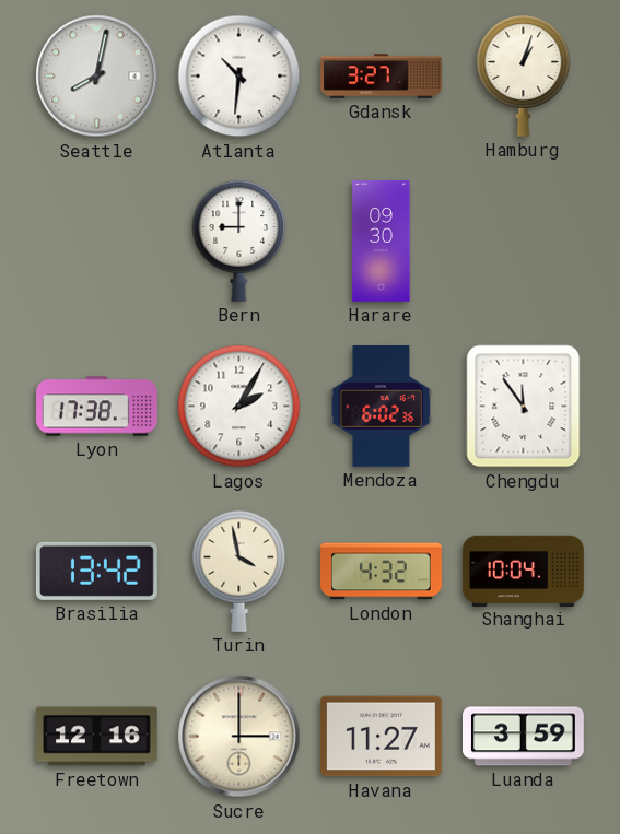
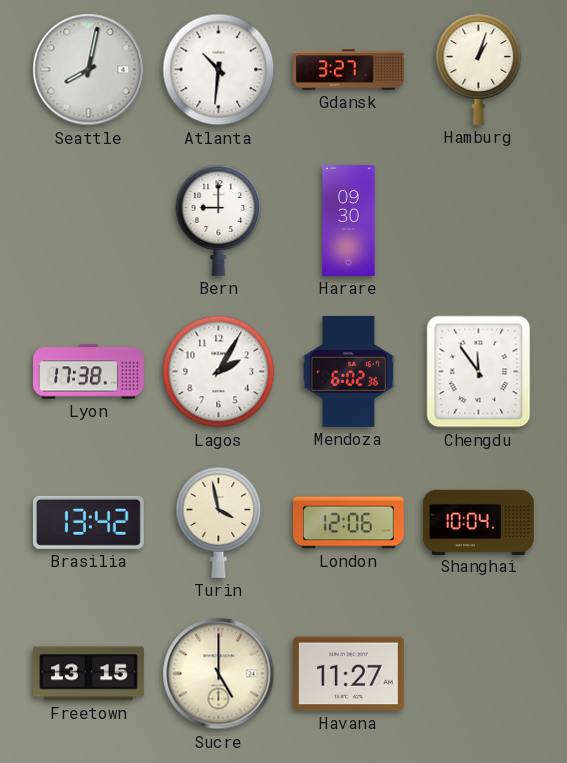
London: 4:32 -> 12:06 (349, 523)
Freetown: 12:16 -> 13:15 (89, 674)
Sucre: 3:00 -> 5:00 (219, 674)
Luanda: 3:59 -> none (524, 737)
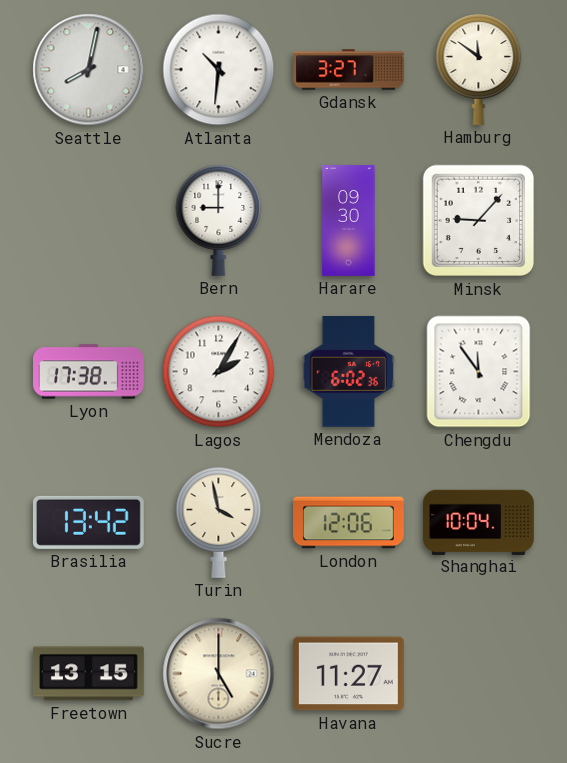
Hamburg: 1:03 -> 11:51 (479, 69)
Minsk: none -> 9:07 (479, 221)
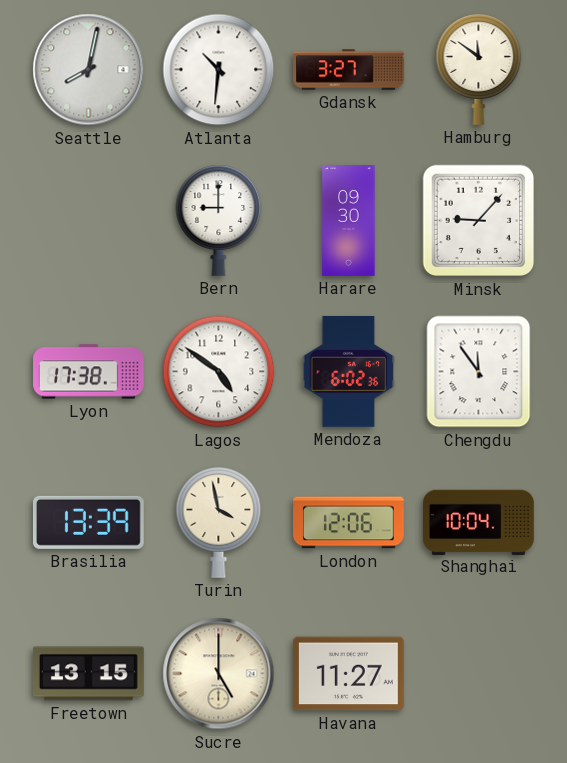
Lagos: 2:05 -> 4:51 (219, 372)
Brasilia: 13:42 -> 13:39 (88, 522)
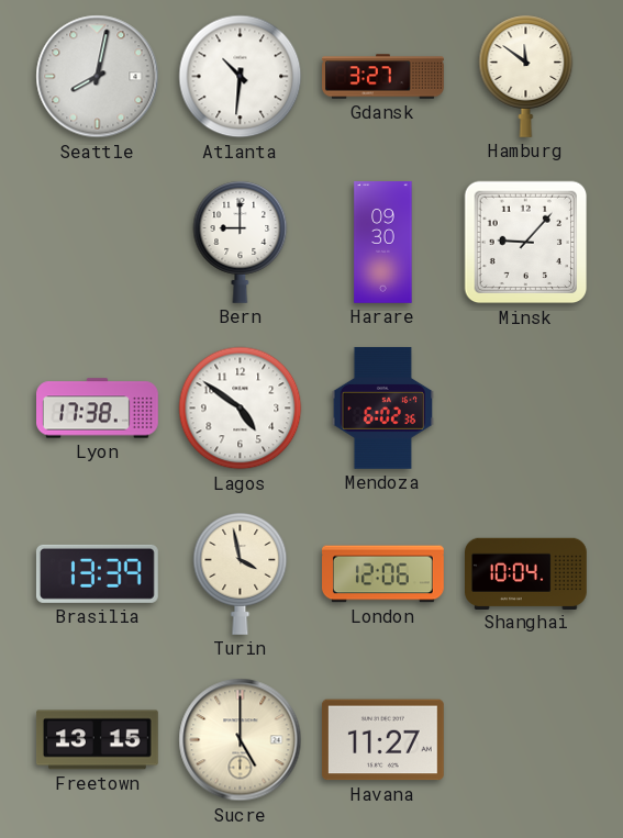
Chengdu: 11:54 -> none (479, 372)
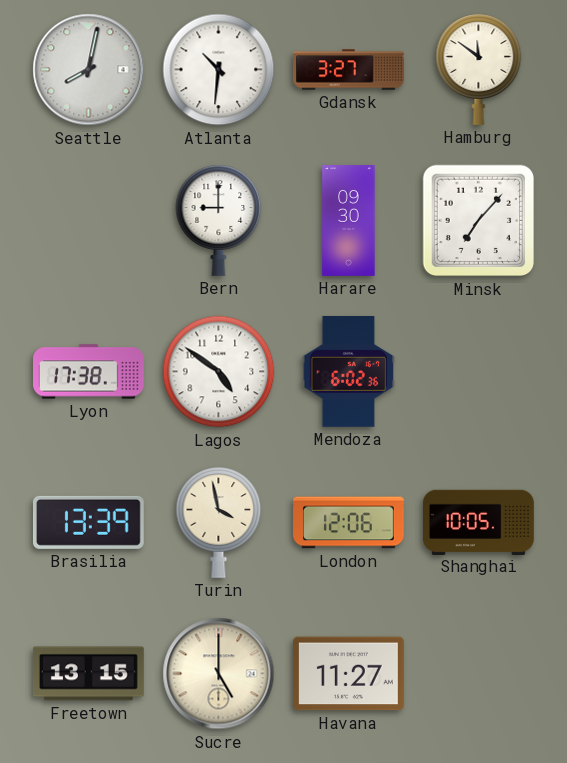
Minsk: 9:07 -> 7:07 (479, 221)
Shanghai: 10:04 -> 10:05 (479, 522)
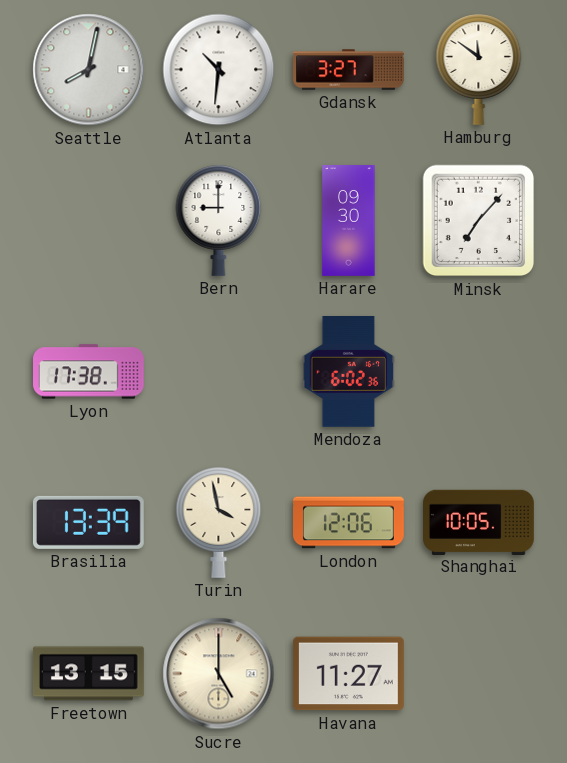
Lagos: 4:51 -> none (219, 372)
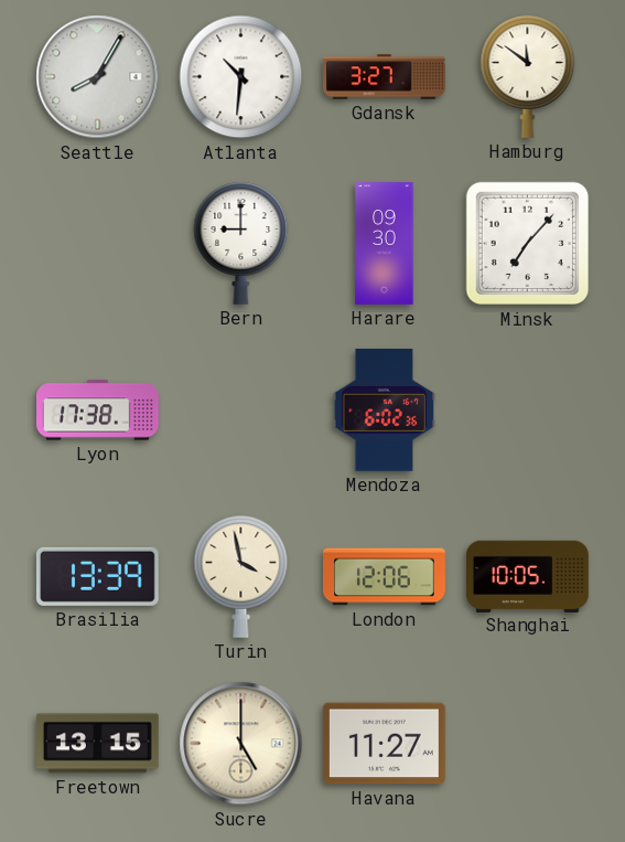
Seattle: 8:02 -> 8:05 (98, 77)
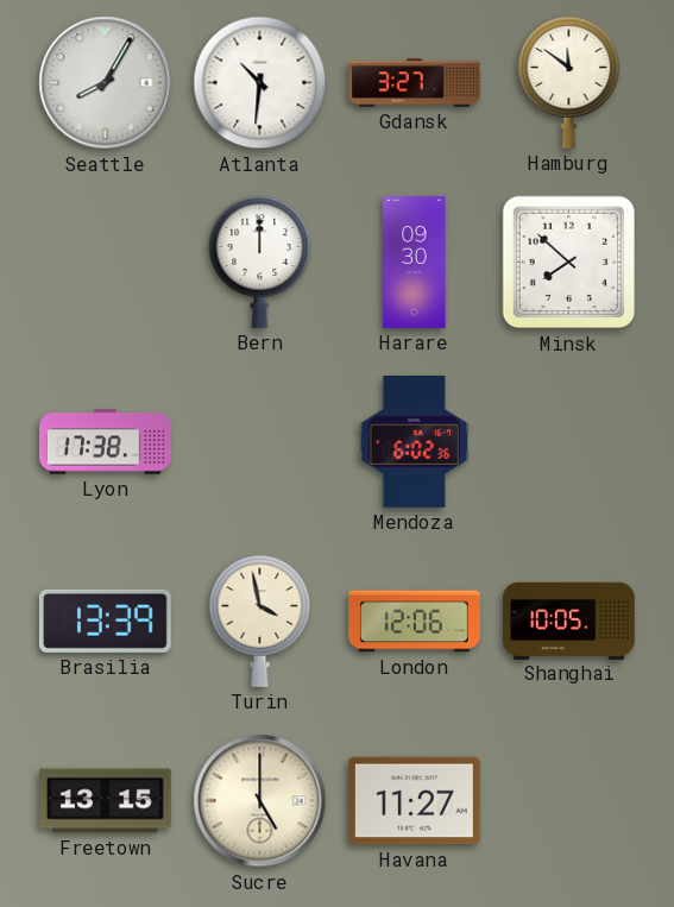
Bern: 9:00 -> 12:00 (260, 262)
Minsk: 7:07 -> 7:52 (569, 263)
